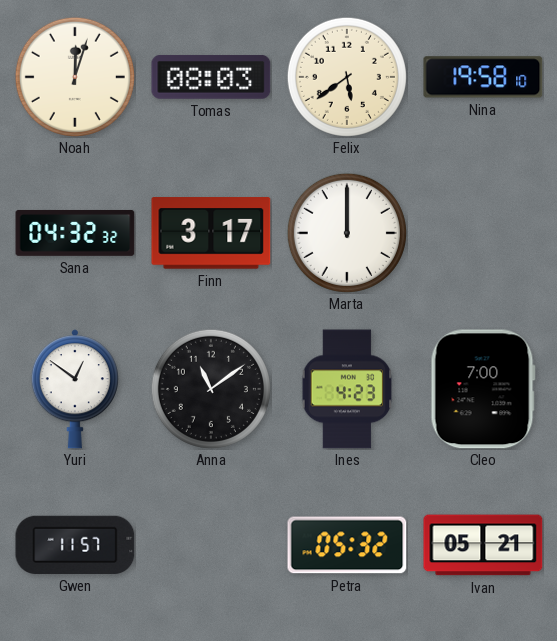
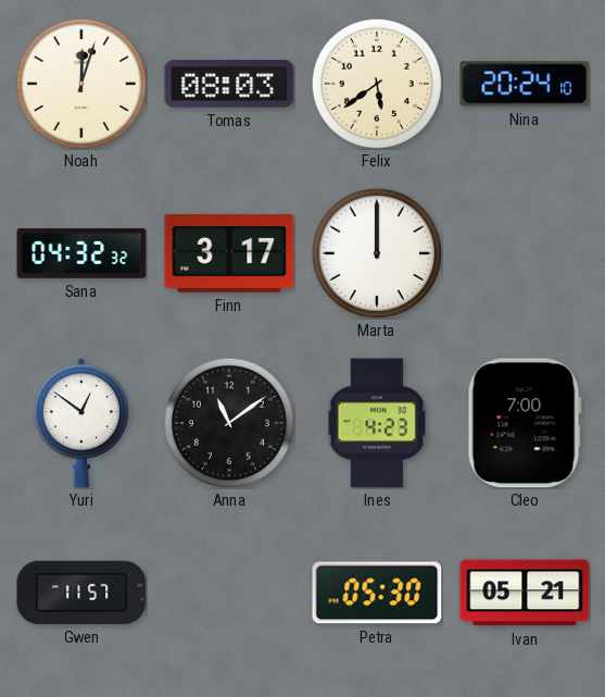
Nina: 19:58 -> 20:24 (525, 84)
Petra: 05:32 -> 05:30 (377, 593)
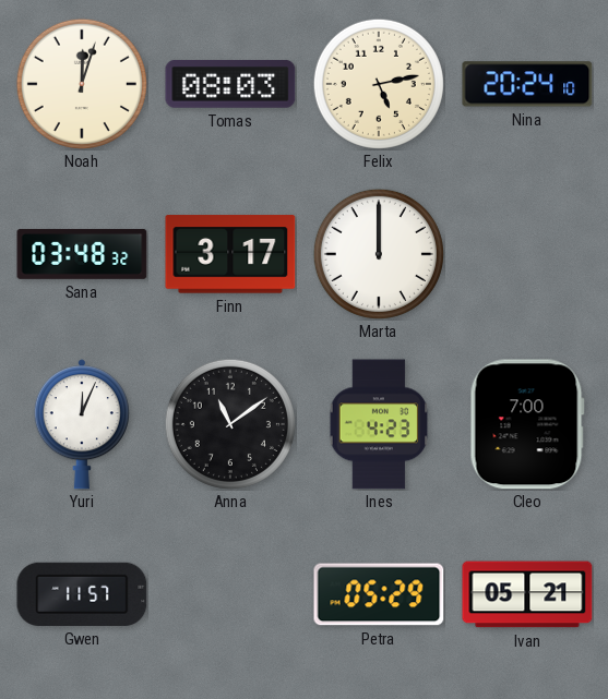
Felix: 5:39 -> 5:13 (379, 84)
Sana: 04:32 -> 03:48 (82, 254)
Yuri: 12:51 -> 12:04 (82, 424)
Petra: 05:30 -> 05:29 (379, 594)
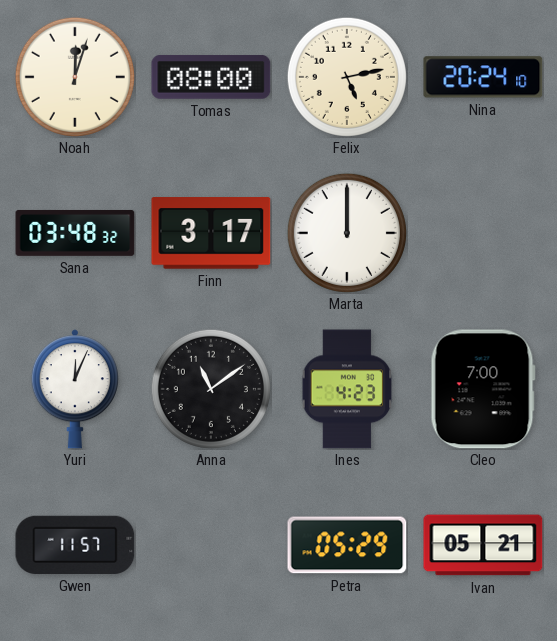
Tomas: 08:03 -> 08:00 (211, 78)
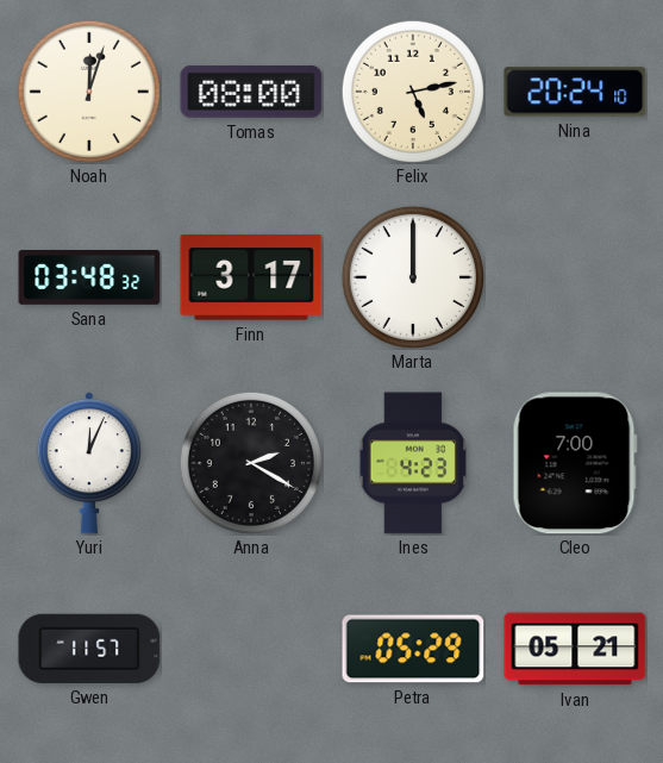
Anna: 11:09 -> 2:20 (251, 463)
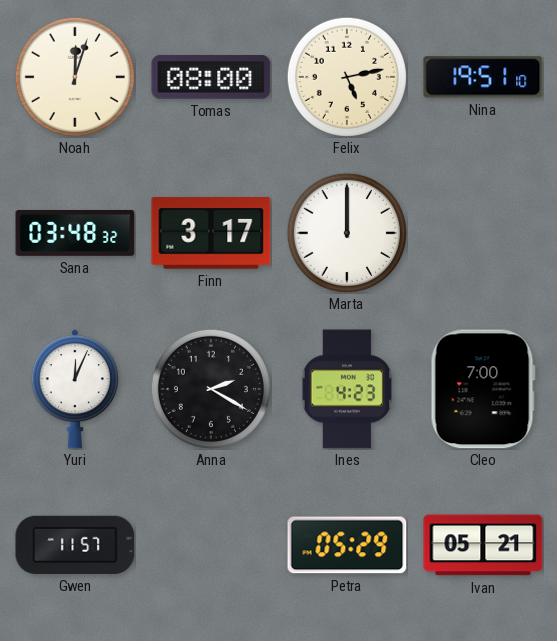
Nina: 20:24 -> 19:51 (483, 77)
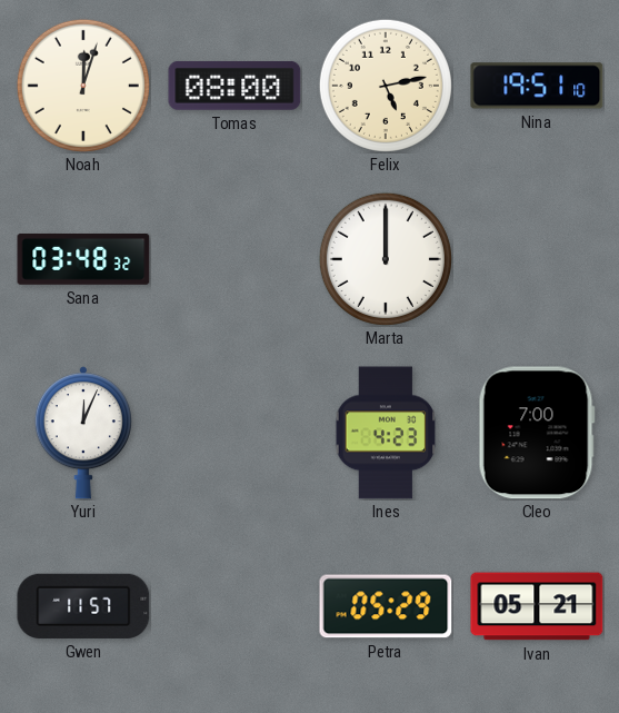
Finn: 3:17 -> none (211, 233)
Anna: 2:20 -> none (211, 389)
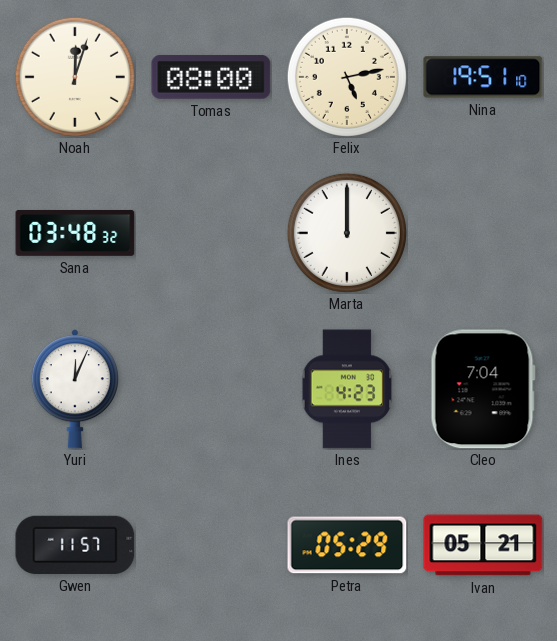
Cleo: 7:00 -> 7:04 (483, 389)
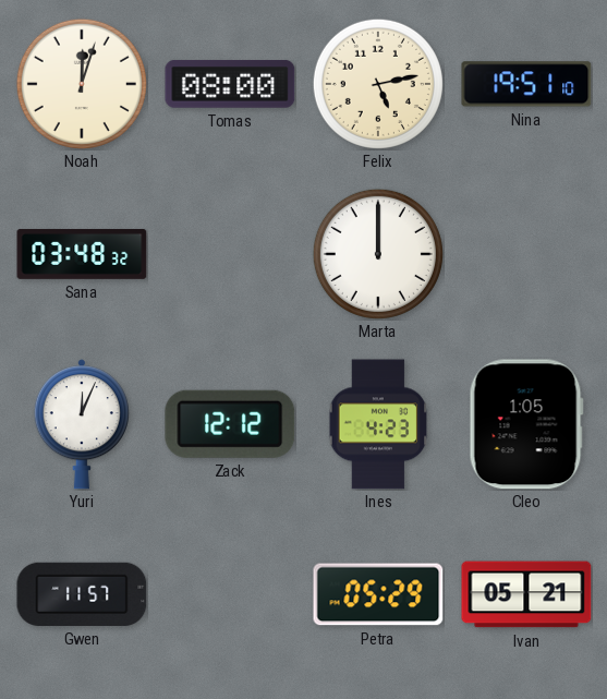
Zack: none -> 12:12 (230, 424)
Cleo: 7:04 -> 1:05 (526, 424)
